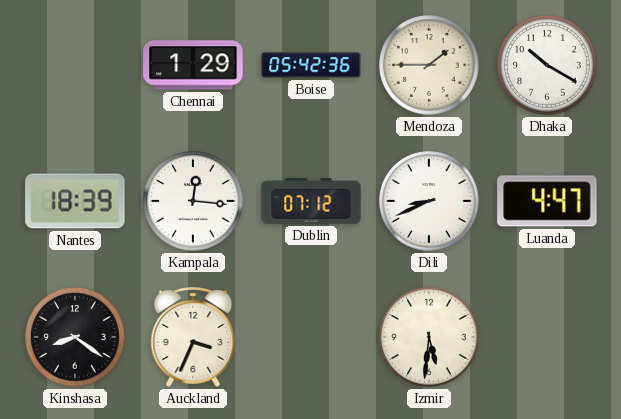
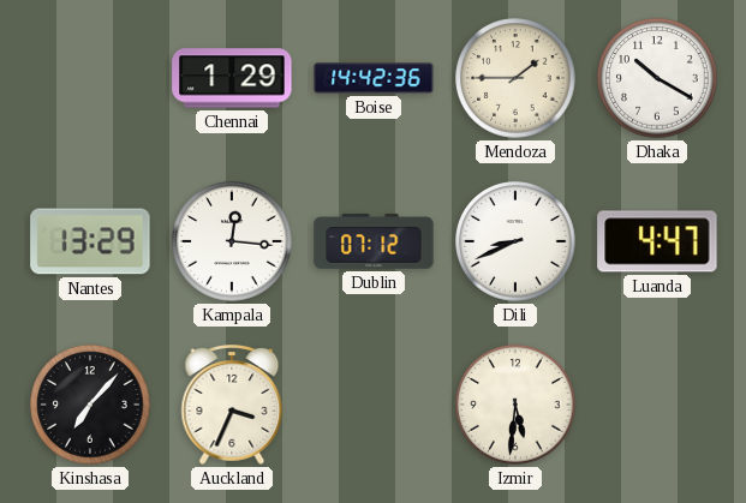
Boise: 05:42 -> 14:42 (374, 78)
Nantes: 18:39 -> 13:29 (90, 241)
Kinshasa: 8:21 -> 7:07 (90, 405)
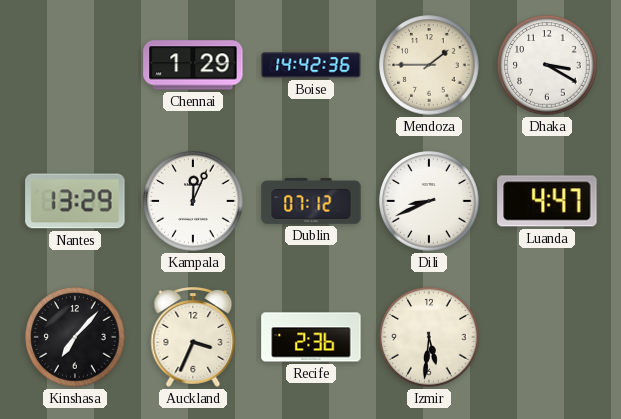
Dhaka: 10:20 -> 3:20 (547, 65)
Kampala: 12:16 -> 12:04 (193, 201)
Recife: none -> 2:36 (311, 337)
